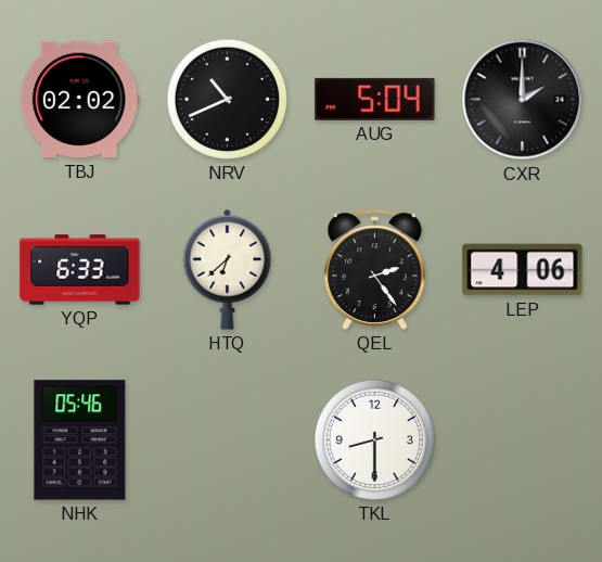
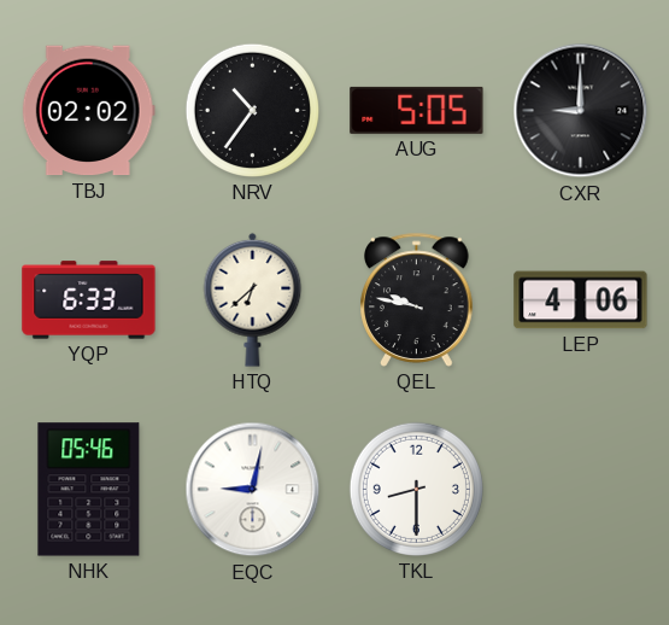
NRV: 10:41 -> 10:36 (252, 110)
AUG: 5:04 -> 5:05 (417, 110)
CXR: 2:00 -> 9:00 (581, 111)
QEL: 2:24 -> 9:47 (417, 299)
EQC: none -> 9:02 (253, 490)
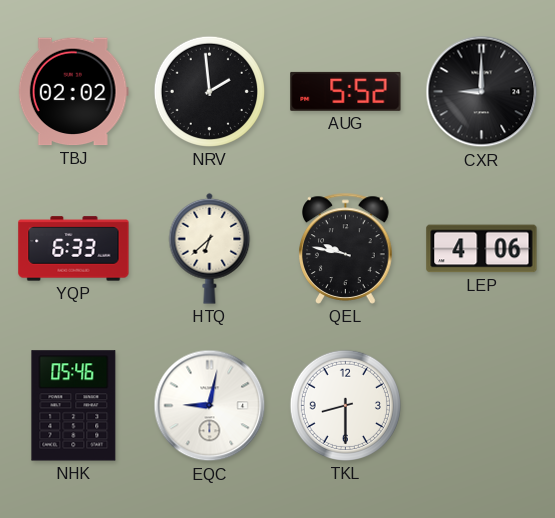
NRV: 10:36 -> 1:59 (209, 91)
AUG: 5:05 -> 5:52 (346, 91)
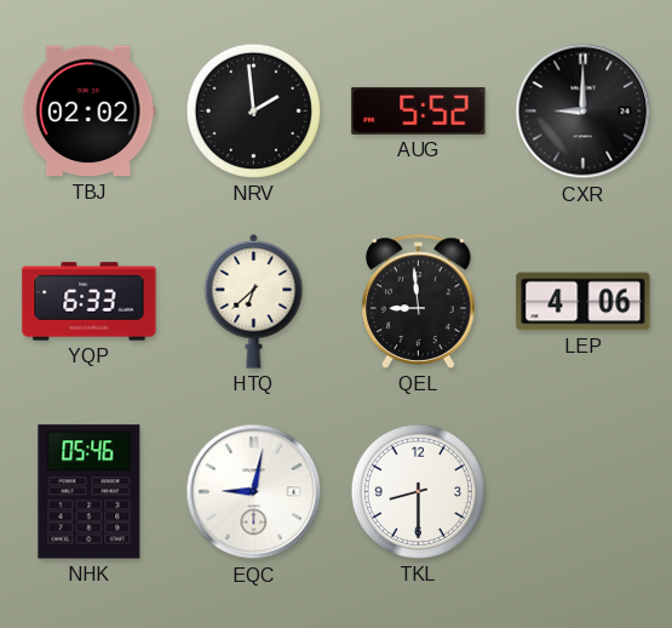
QEL: 9:47 -> 8:59 (419, 301)
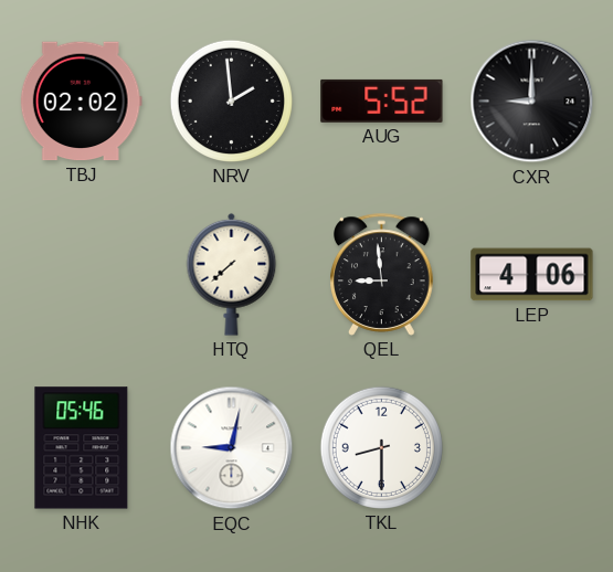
YQP: 6:33 -> none (90, 302)
HTQ: 6:38 -> 7:38 (232, 274)
